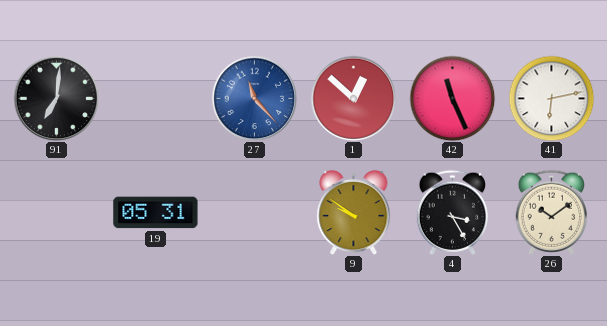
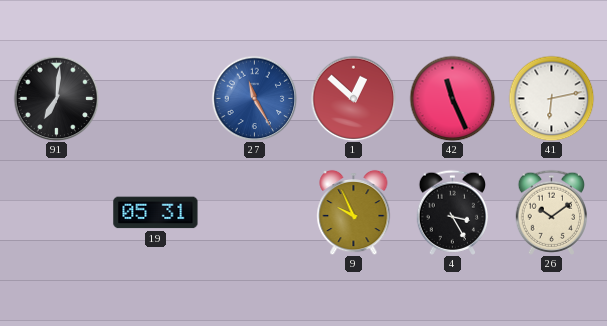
27: 11:23 -> 11:25 (254, 98)
9: 9:51 -> 9:56 (354, 212)
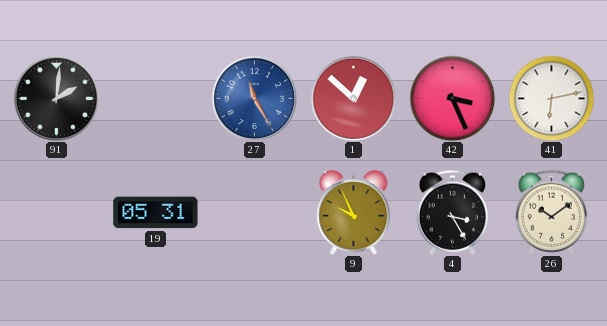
91: 7:01 -> 2:01 (56, 98)
42: 11:26 -> 3:26 (452, 98)
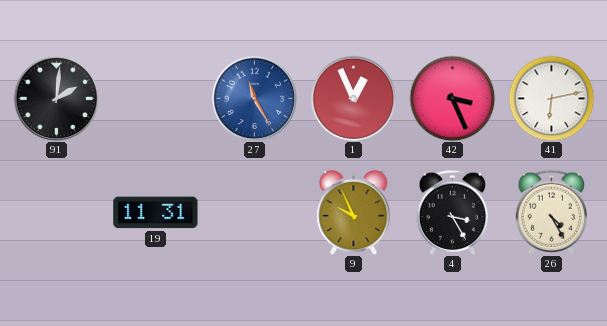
1: 12:52 -> 12:56 (353, 98)
19: 05:31 -> 11:31 (156, 213)
26: 10:09 -> 4:25 (551, 212)
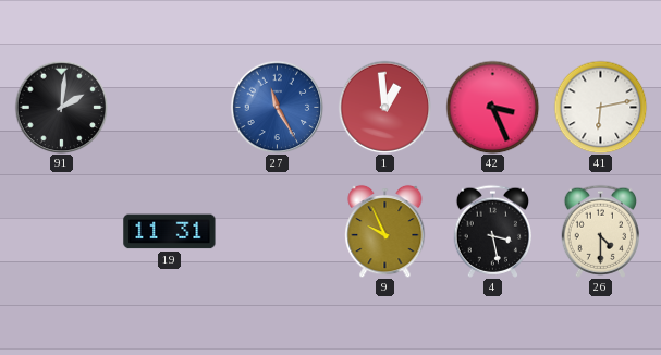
1: 12:56 -> 12:59 (384, 107)
4: 3:25 -> 3:28 (492, 231)
26: 4:25 -> 4:30 (600, 231)
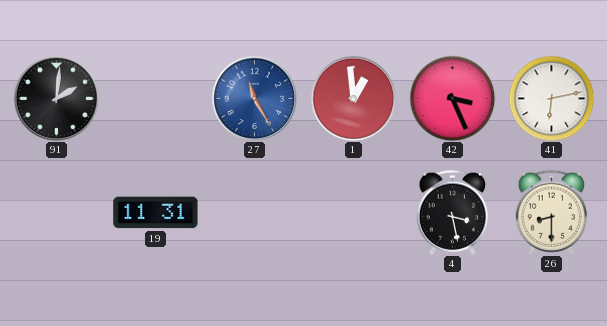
9: 9:56 -> none (385, 231)
26: 4:30 -> 8:30 (551, 212)
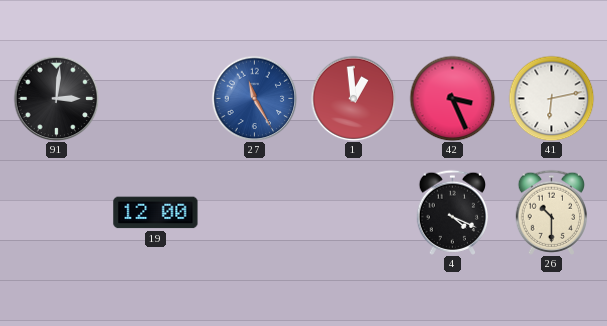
91: 2:01 -> 3:01 (56, 98)
19: 11:31 -> 12:00 (156, 213)
4: 3:28 -> 4:19 (452, 212)
26: 8:30 -> 10:30 (551, 212)
